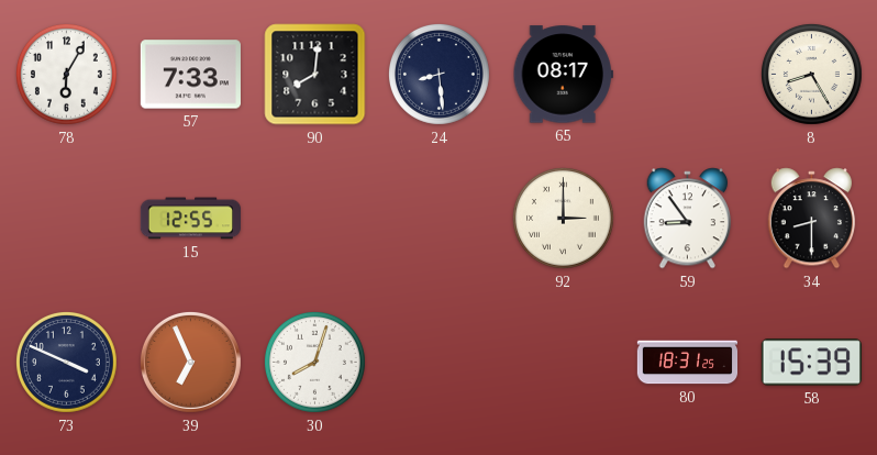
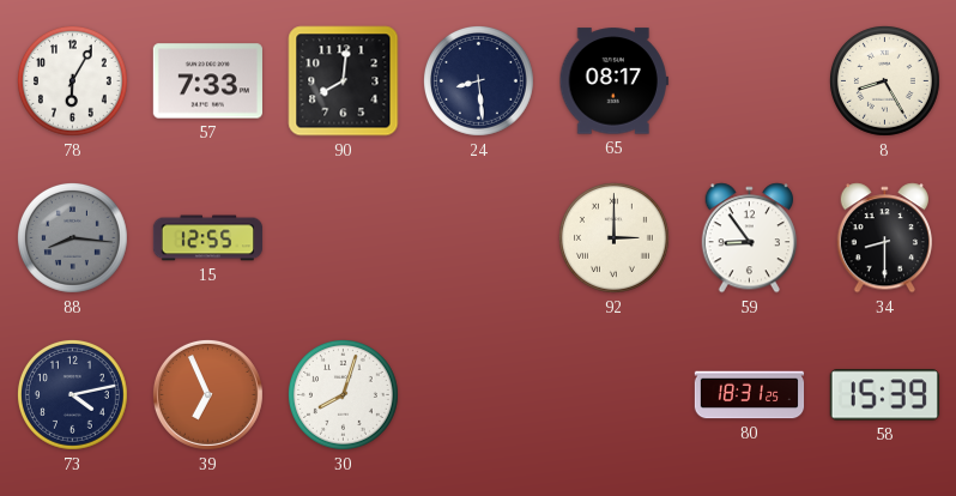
88: none -> 8:16 (72, 237)
73: 3:49 -> 4:13 (72, 394)
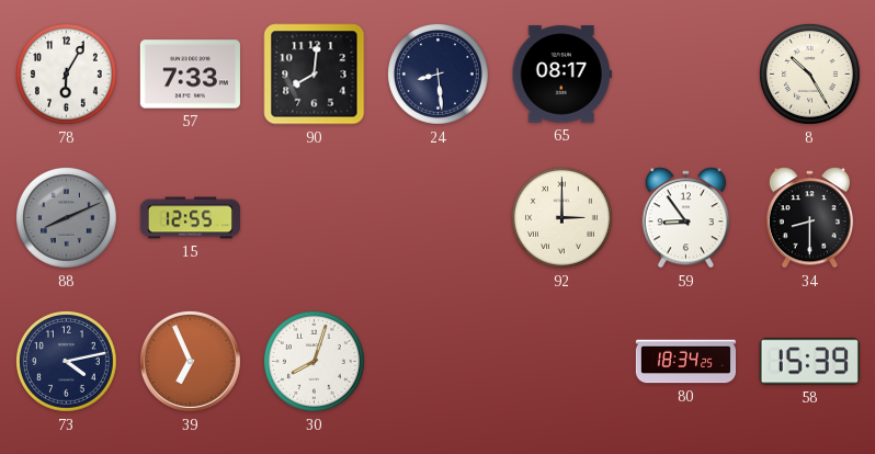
8: 8:25 -> 10:25 (809, 73)
88: 8:16 -> 8:11 (66, 217)
80: 18:31 -> 18:34 (686, 362)
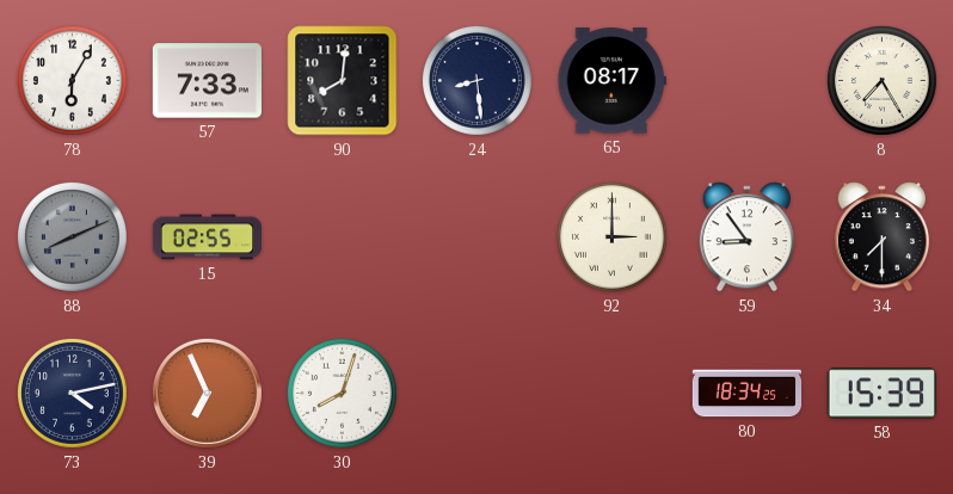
8: 10:25 -> 7:25 (881, 80)
15: 12:55 -> 02:55 (207, 237)
34: 8:30 -> 7:30 (883, 237)
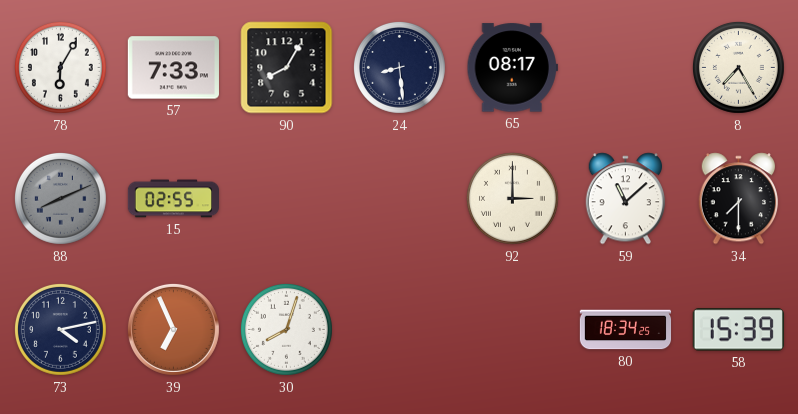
90: 8:01 -> 8:05 (287, 68)
59: 8:54 -> 11:08 (626, 199)
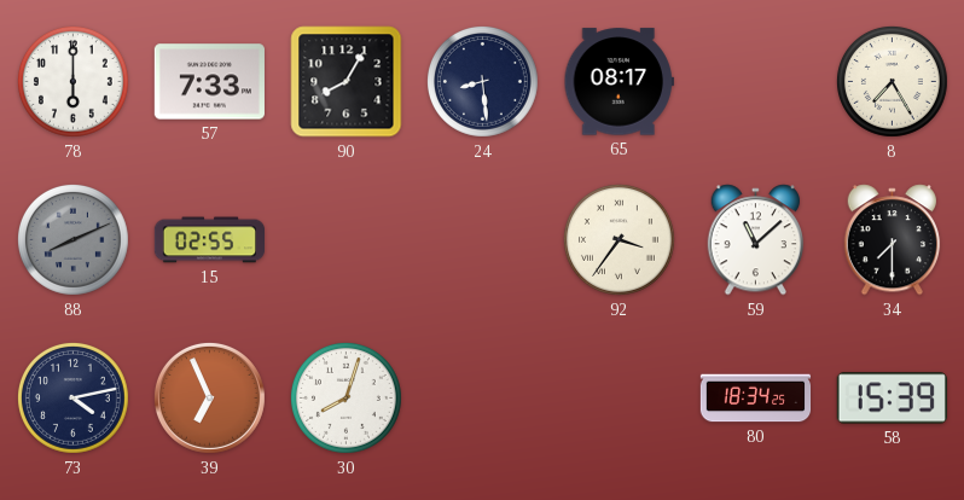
78: 6:05 -> 6:00 (72, 81)
92: 3:00 -> 3:36 (619, 239)
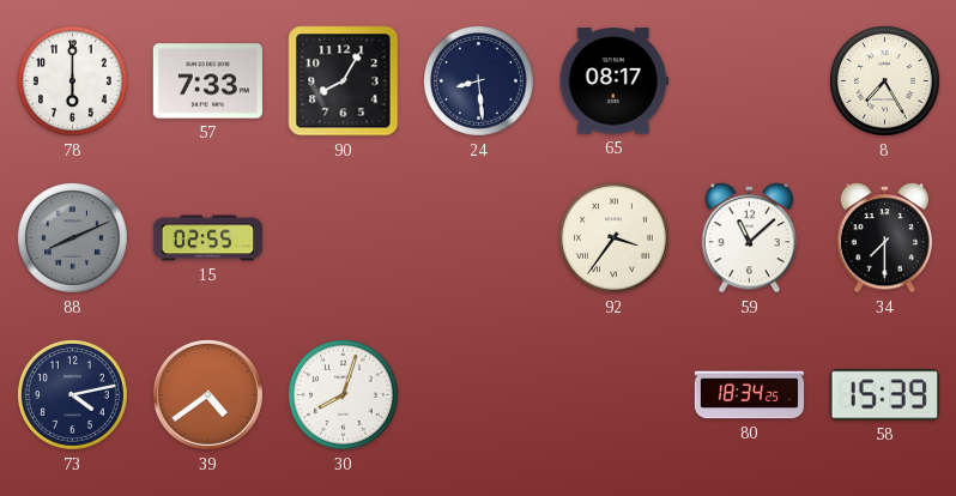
39: 6:56 -> 4:39 (207, 394)
